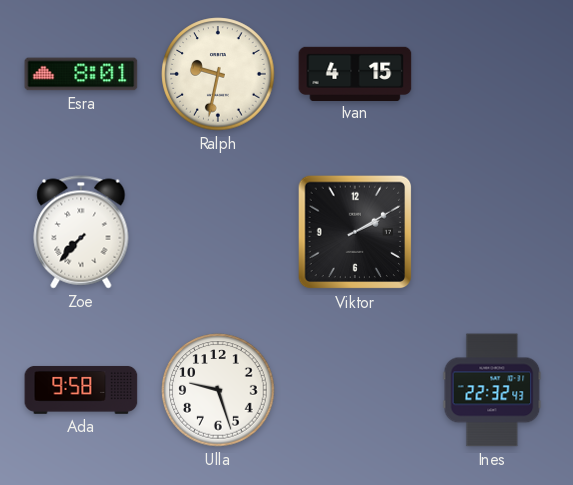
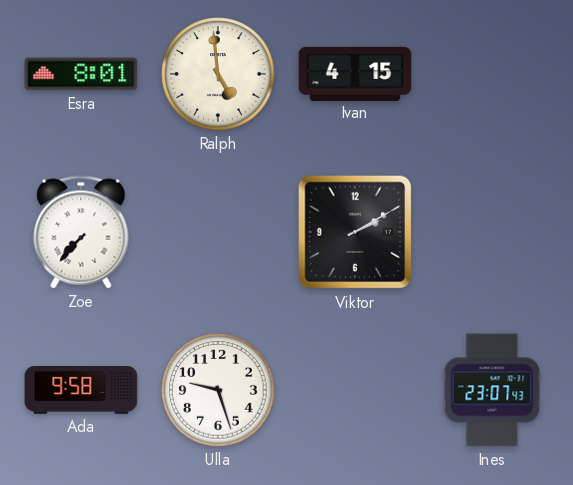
Ralph: 9:32 -> 4:59 (218, 74)
Ines: 22:32 -> 23:07 (492, 390)
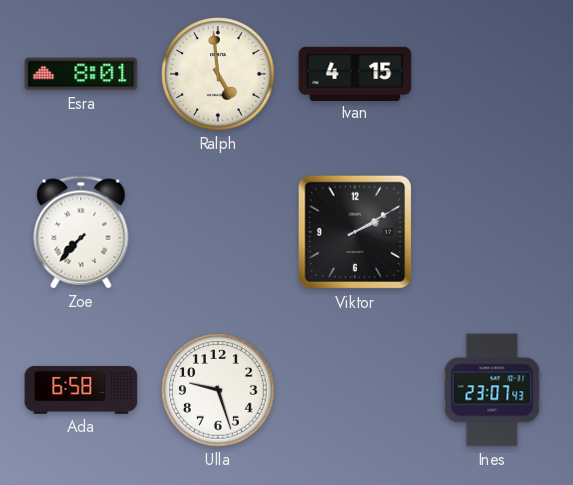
Ada: 9:58 -> 6:58 (81, 390)
